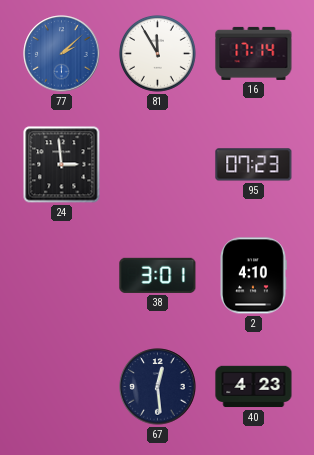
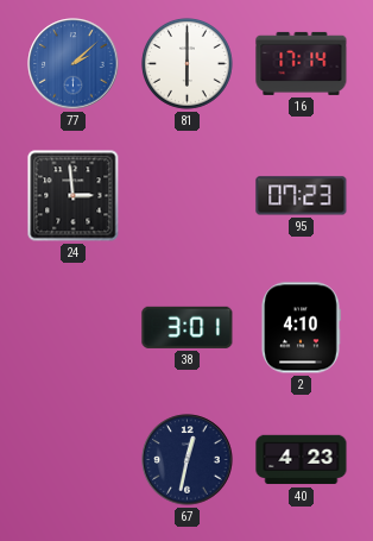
81: 11:55 -> 6:00 (188, 64)
67: 12:29 -> 12:32 (188, 460)
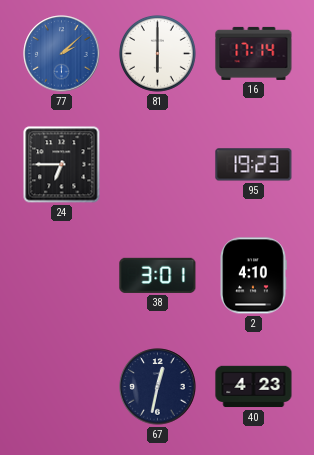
24: 2:59 -> 6:45 (62, 165)
95: 07:23 -> 19:23 (254, 165)
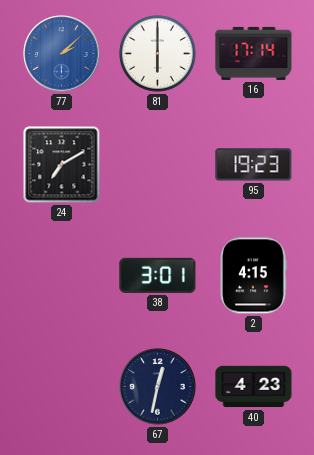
24: 6:45 -> 7:10 (62, 165)
2: 4:10 -> 4:15 (253, 276)
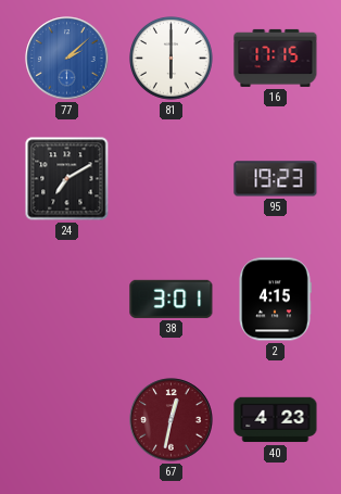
16: 17:14 -> 17:15 (276, 58)
67 dial: navy -> burgundy (172, 420)
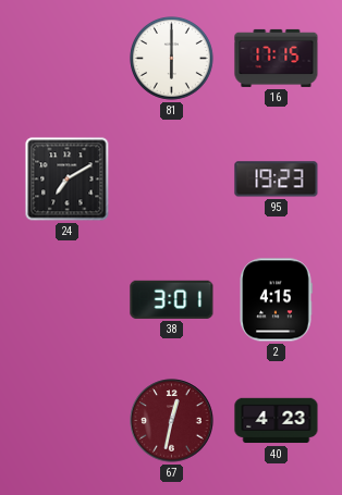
77: 2:08 -> none (67, 59)
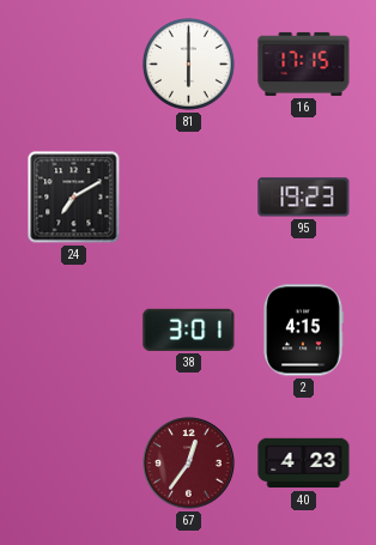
67: 12:32 -> 12:36 (189, 464)
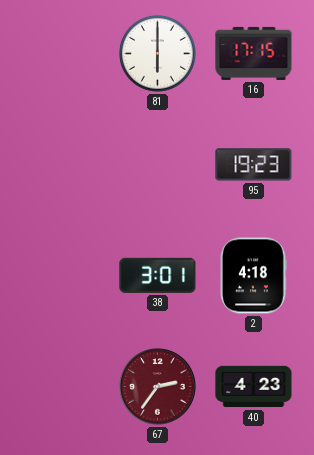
24: 7:10 -> none (74, 198)
2: 4:15 -> 4:18 (253, 276)
67: 12:36 -> 2:36 (158, 387)
